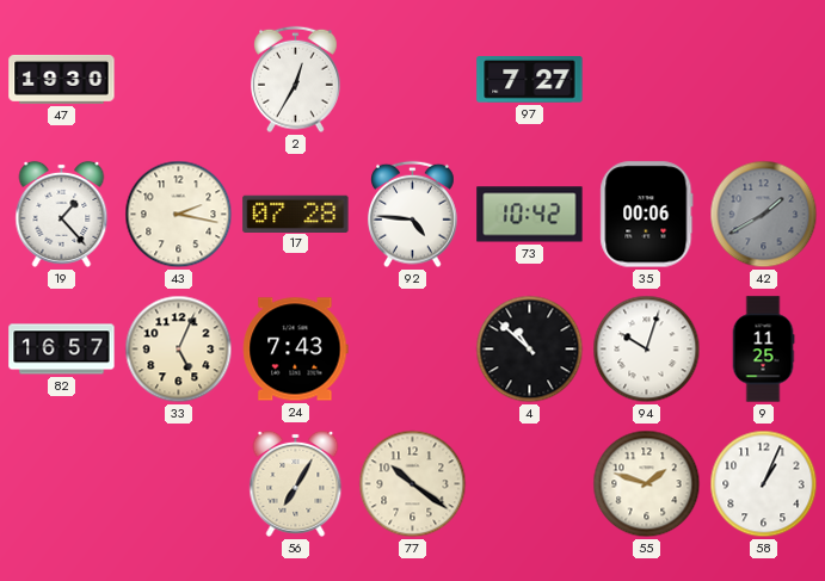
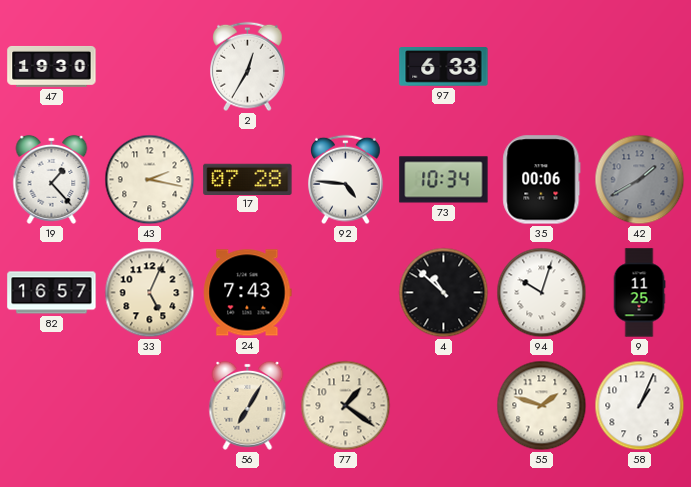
97: 7:27 -> 6:33 (444, 67)
73: 10:42 -> 10:34 (444, 180)
77: 10:21 -> 1:21 (346, 406)
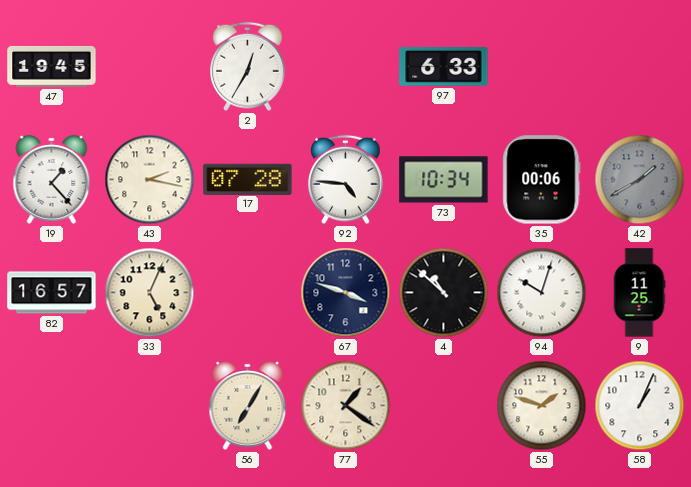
47: 19:30 -> 19:45 (52, 66)
24: 7:43 -> none (248, 293)
67: none -> 3:48 (346, 293)
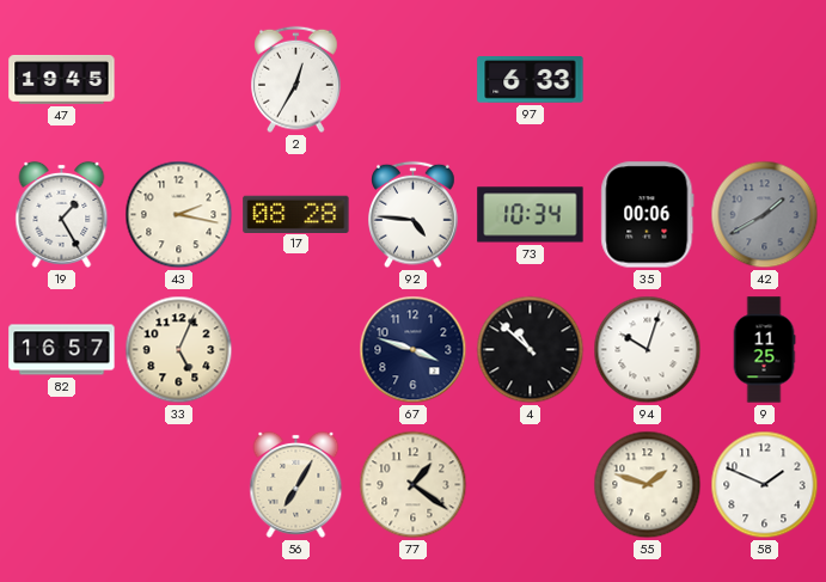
19: 1:23 -> 1:25 (62, 214)
17: 07:28 -> 08:28 (296, 214)
58: 1:04 -> 1:49 (765, 485)
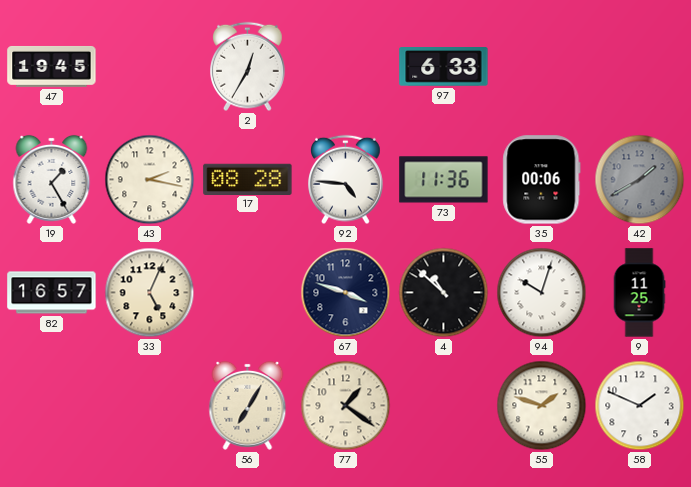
73: 10:34 -> 11:36 (444, 180)
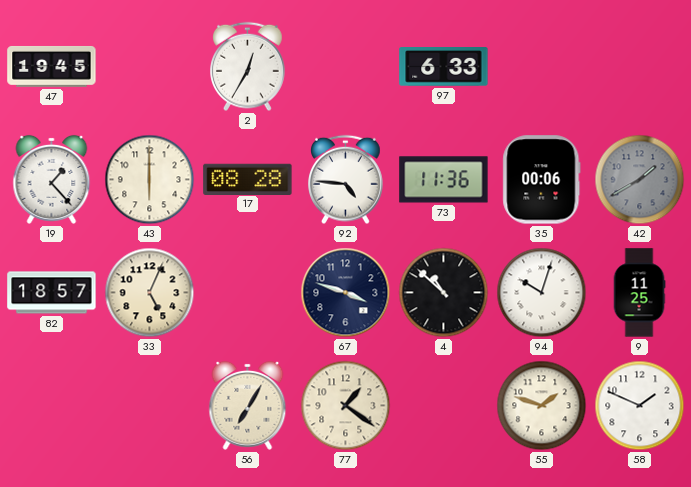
19: 1:25 -> 1:23 (52, 179)
43: 2:17 -> 6:00 (150, 180)
82: 16:57 -> 18:57 (52, 293)
